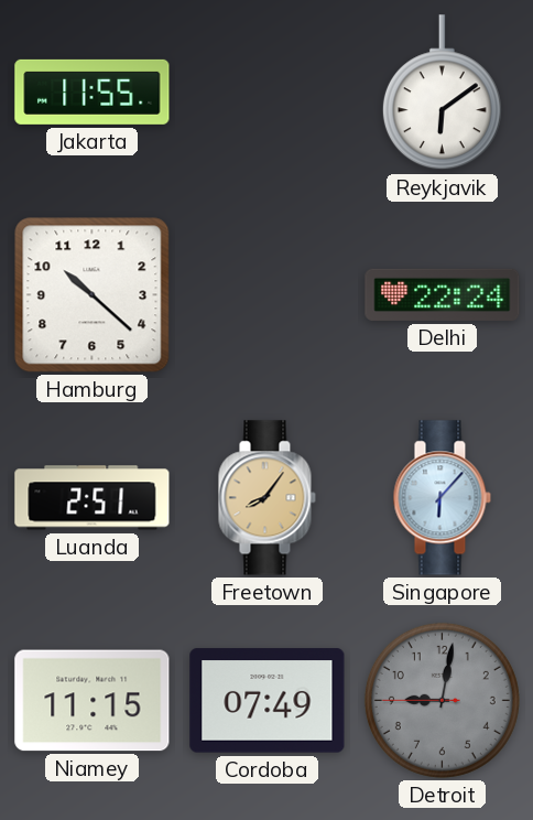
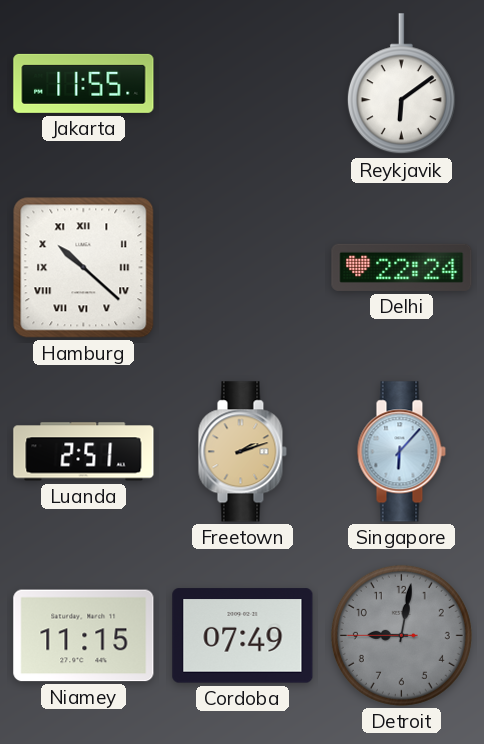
Hamburg numerals: Arabic -> Roman (84, 268)
Freetown: 8:06 -> 2:12 (242, 452)
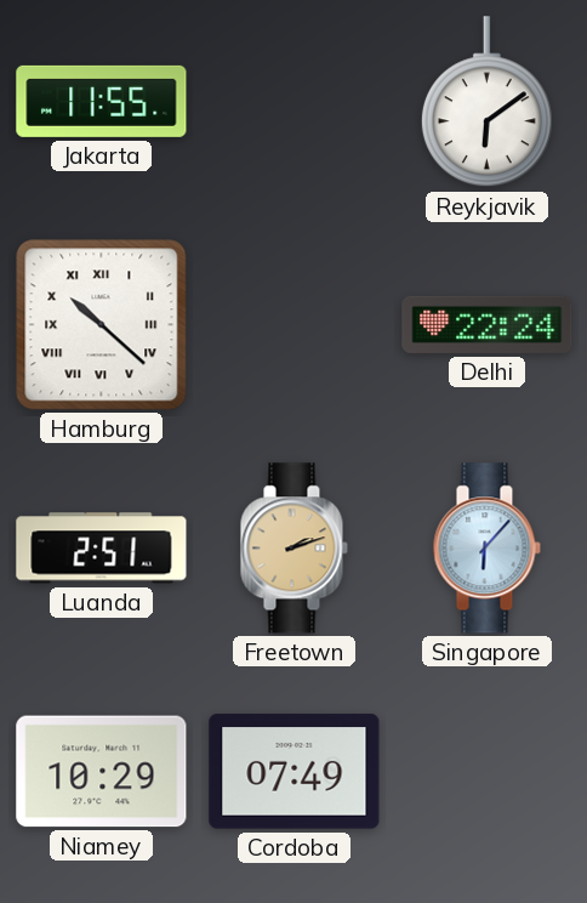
Niamey: 11:15 -> 10:29 (102, 772)
Detroit: 9:01 -> none (401, 635)
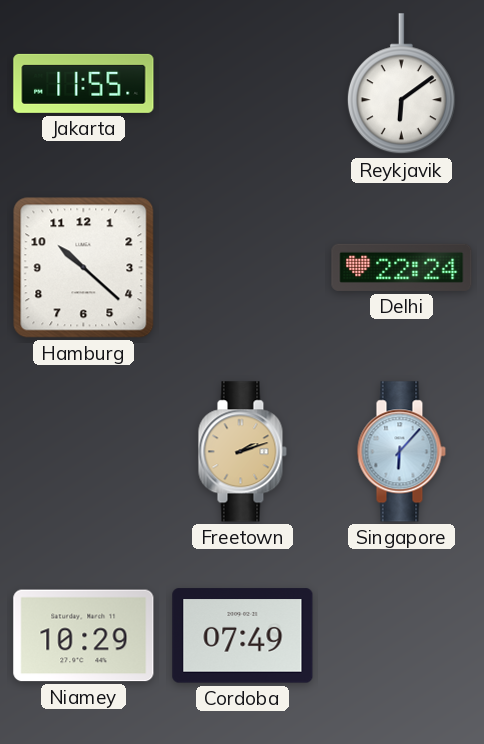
Hamburg numerals: Roman -> Arabic (84, 268)
Luanda: 2:51 -> none (102, 549)
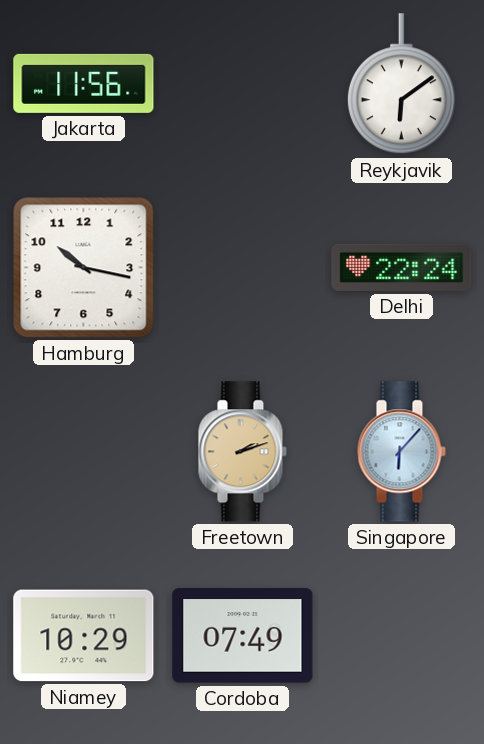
Jakarta: 11:55 -> 11:56 (84, 83)
Hamburg: 10:22 -> 10:17 (84, 268)
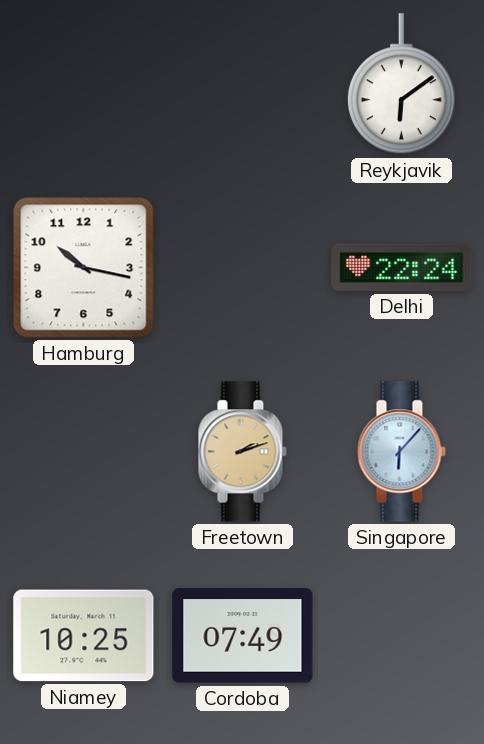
Jakarta: 11:56 -> none (84, 83)
Niamey: 10:29 -> 10:25 (84, 636)
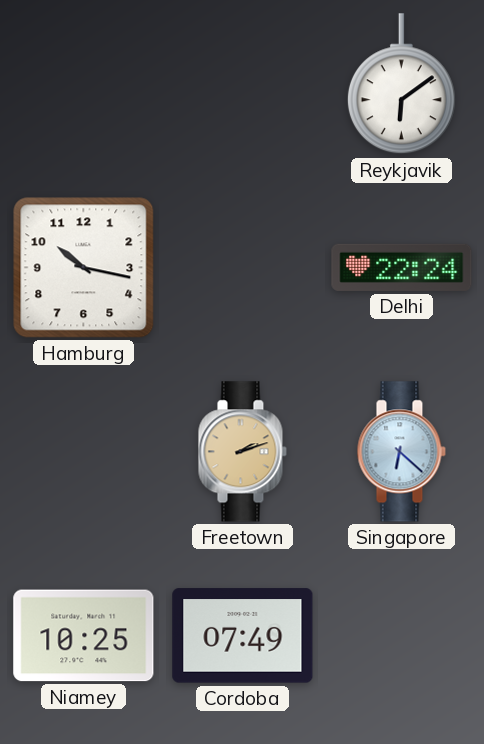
Singapore: 6:07 -> 6:22 (401, 452)
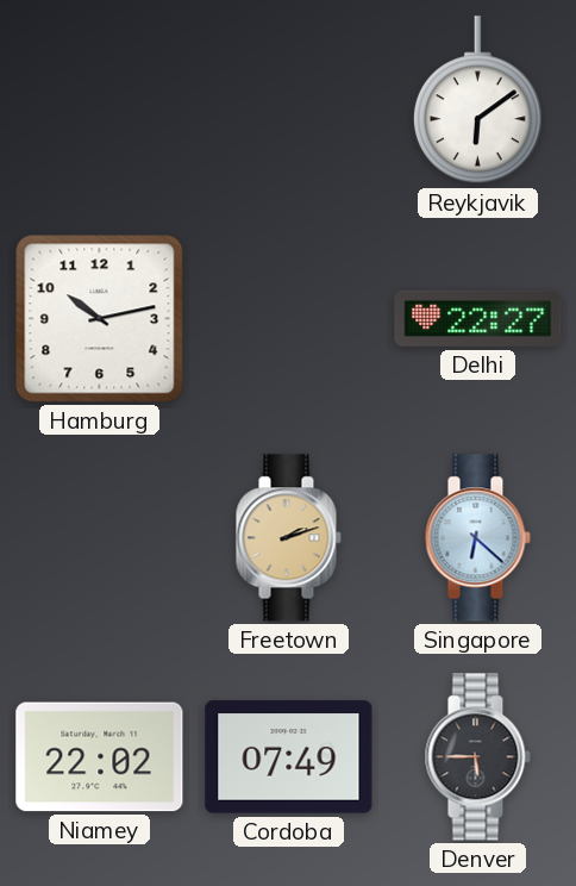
Hamburg: 10:17 -> 10:13 (100, 319)
Delhi: 22:24 -> 22:27 (478, 318)
Niamey: 10:25 -> 22:02 (100, 757)
Denver: none -> 5:45 (477, 757)
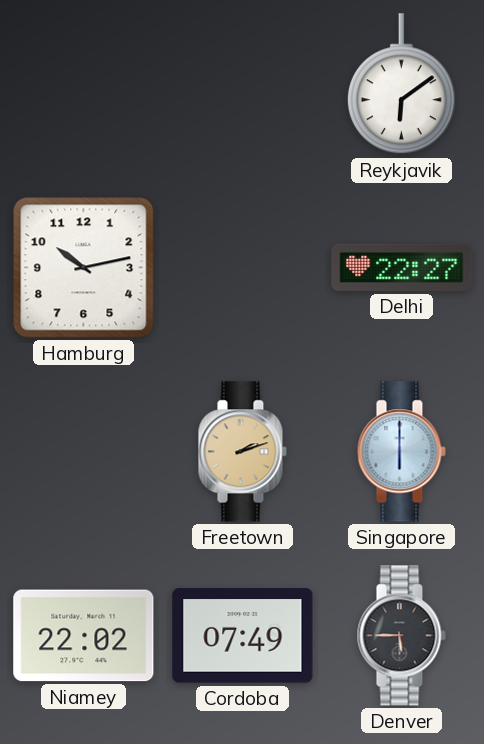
Singapore: 6:22 -> 6:00 (401, 452)
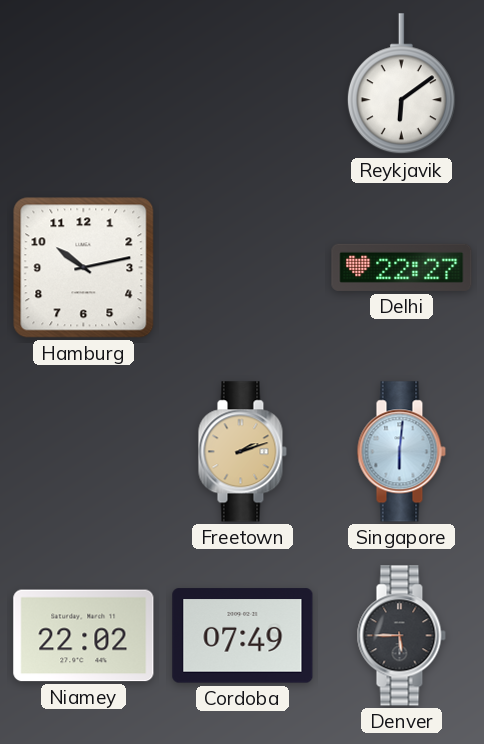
Singapore: 6:00 -> 6:01 (401, 452)
